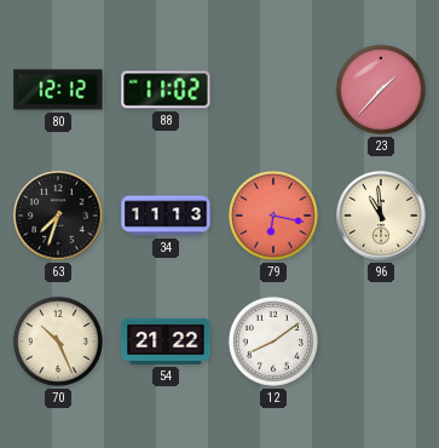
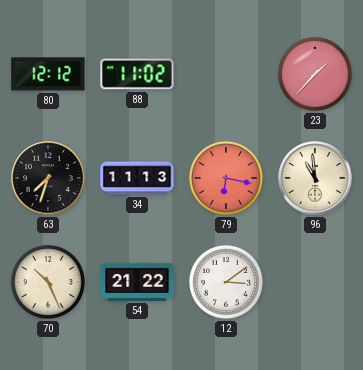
12: 8:09 -> 3:09 (226, 282)
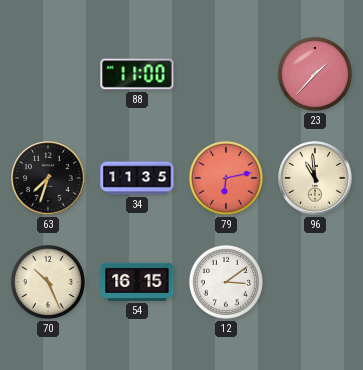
80: 12:12 -> none (48, 74)
88: 11:02 -> 11:00 (137, 74)
34: 11:13 -> 11:35 (137, 178)
79: 6:17 -> 6:13 (226, 178)
54: 21:22 -> 16:15 (137, 282)
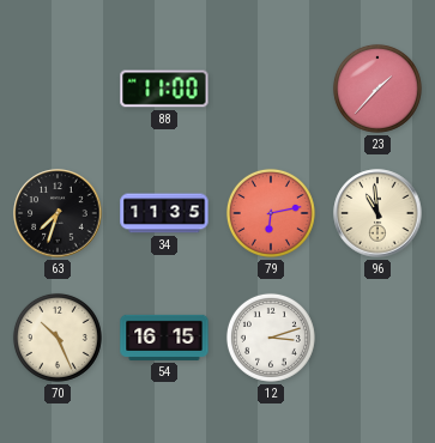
12: 3:09 -> 3:12 (271, 338)
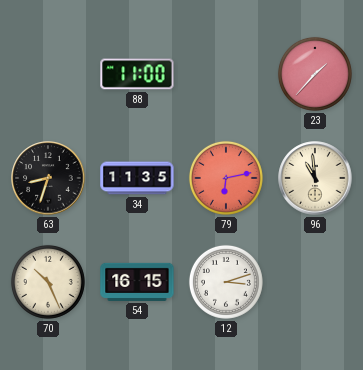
63: 7:33 -> 8:33 (48, 178)
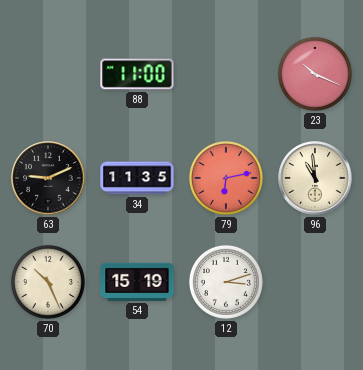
23: 1:37 -> 10:19 (315, 74)
63: 8:33 -> 9:11 (48, 178)
54: 16:15 -> 15:19 (137, 282)
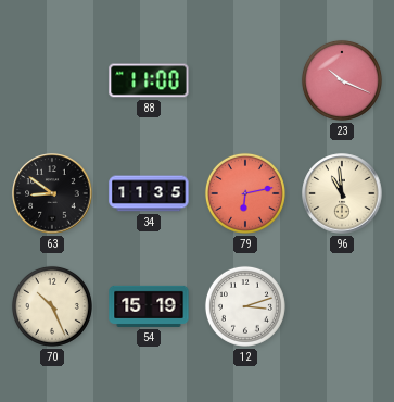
63: 9:11 -> 8:51 (52, 193)
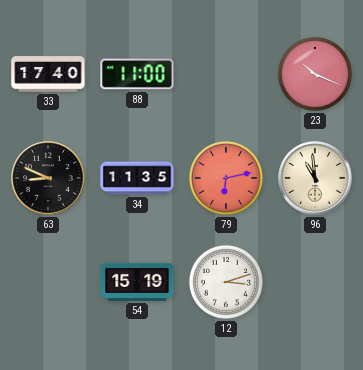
33: none -> 17:40 (48, 74)
63: 8:51 -> 8:49 (48, 178)
70: 10:26 -> none (52, 306)
